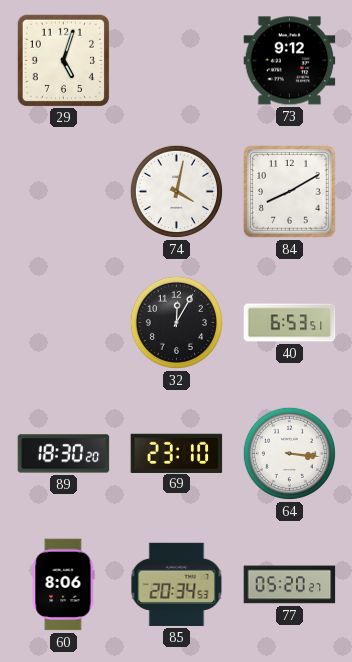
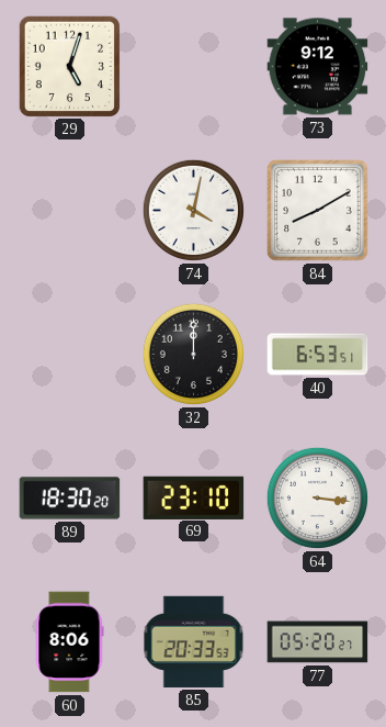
32: 12:05 -> 12:00 (193, 354)
85: 20:34 -> 20:33 (194, 641)
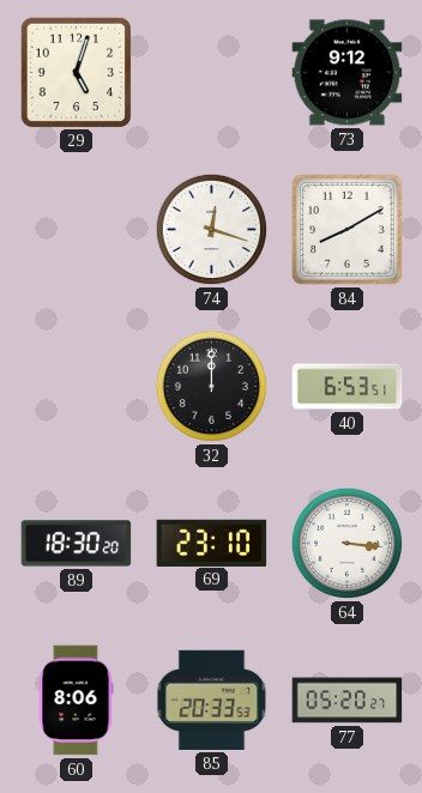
74: 4:02 -> 12:18 (211, 229)
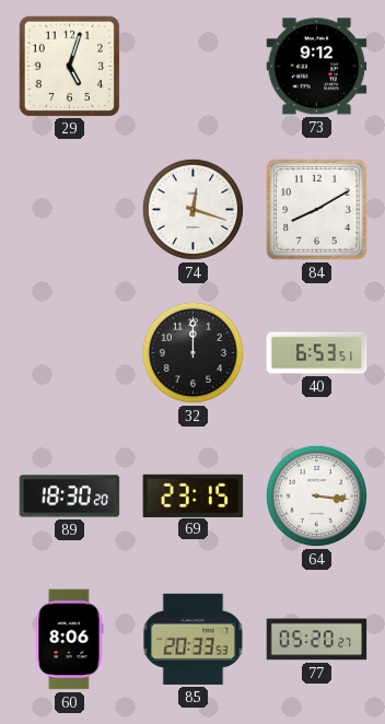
69: 23:10 -> 23:15 (194, 495)
